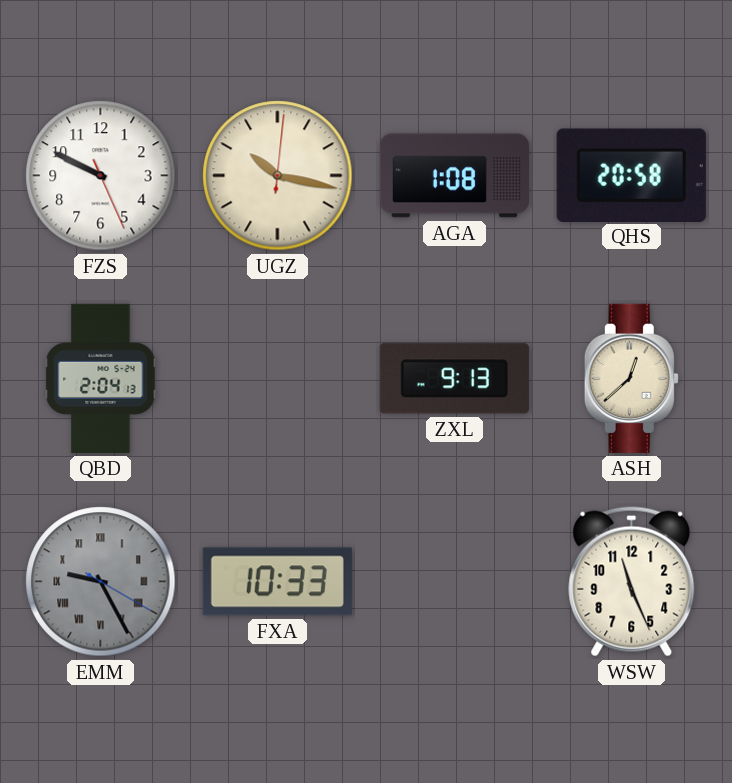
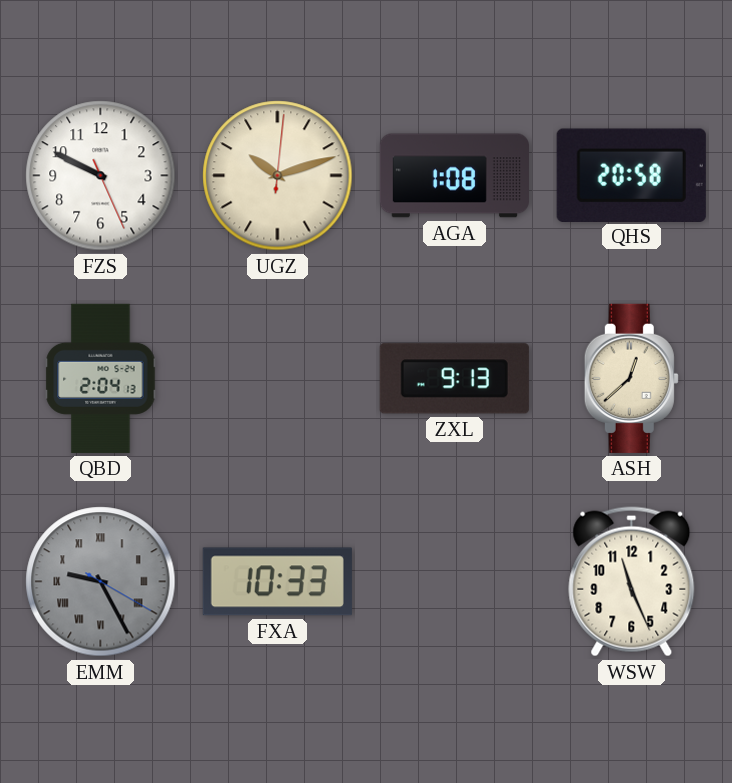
UGZ: 10:17 -> 10:12 (278, 176)
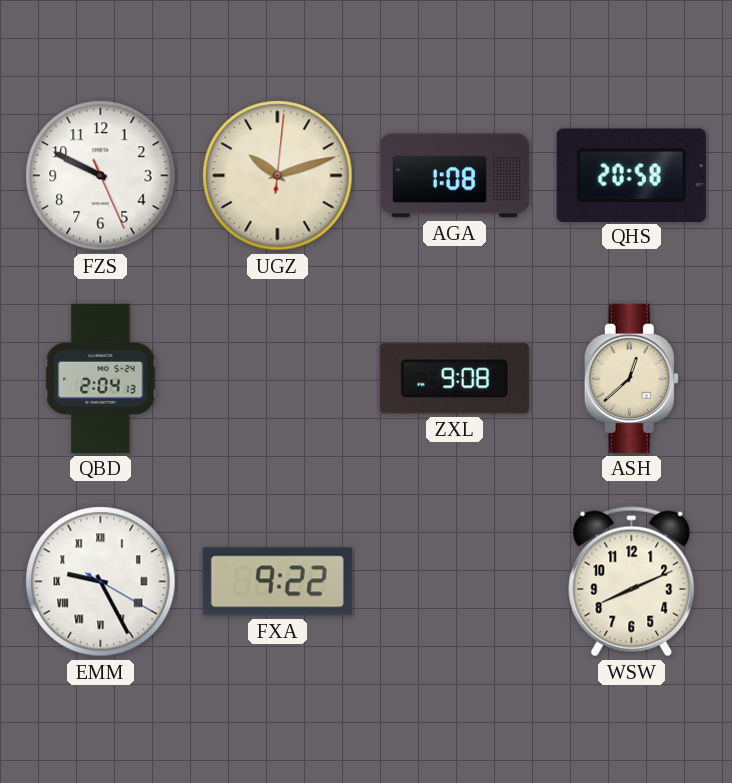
ZXL: 9:13 -> 9:08 (454, 379)
EMM dial: grey -> white (101, 582)
FXA: 10:33 -> 9:22 (277, 582)
WSW: 11:26 -> 8:11 (632, 582)
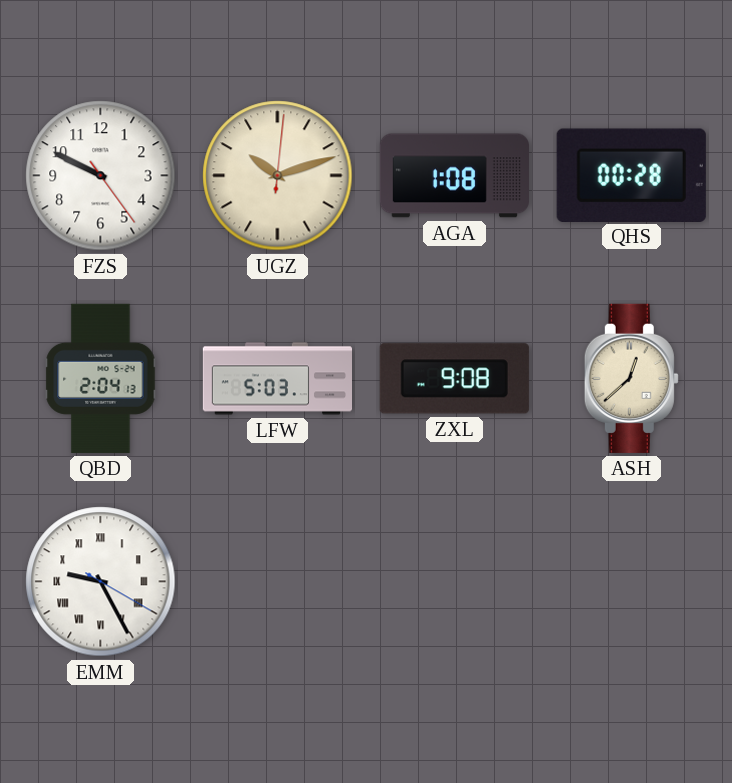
FZS: 9:49:26 -> 9:49:24 (101, 176)
QHS: 20:58 -> 00:28 (631, 175)
LFW: none -> 5:03 (277, 379)
FXA: 9:22 -> none (277, 582)
WSW: 8:11 -> none (632, 582)
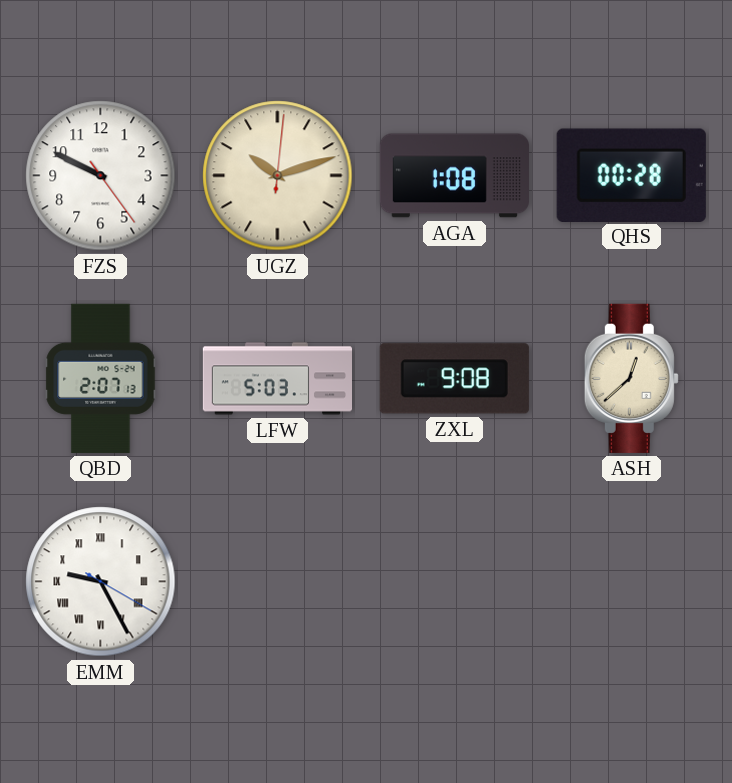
QBD: 2:04 -> 2:07 (101, 378)
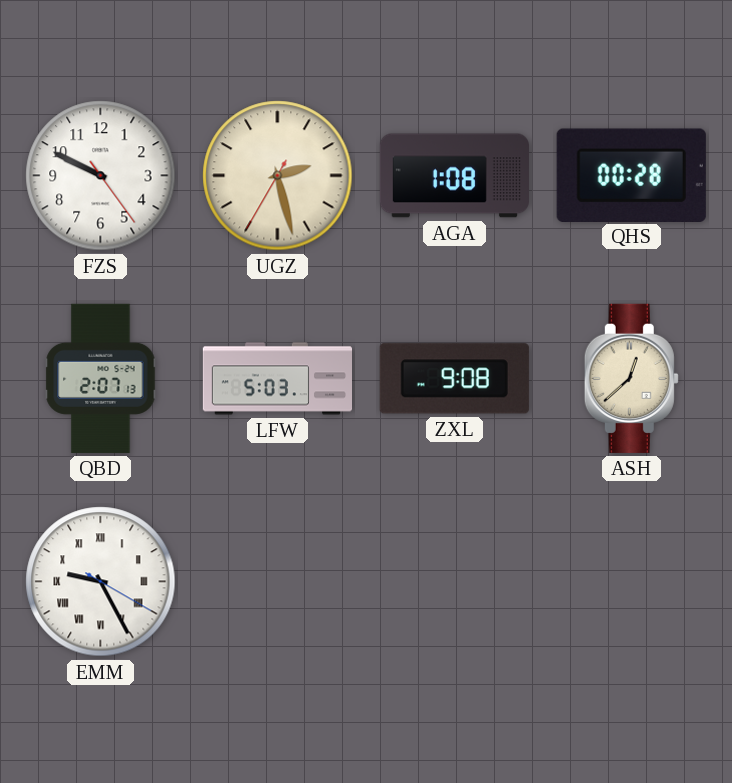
UGZ: 10:12 -> 2:27 (278, 176)
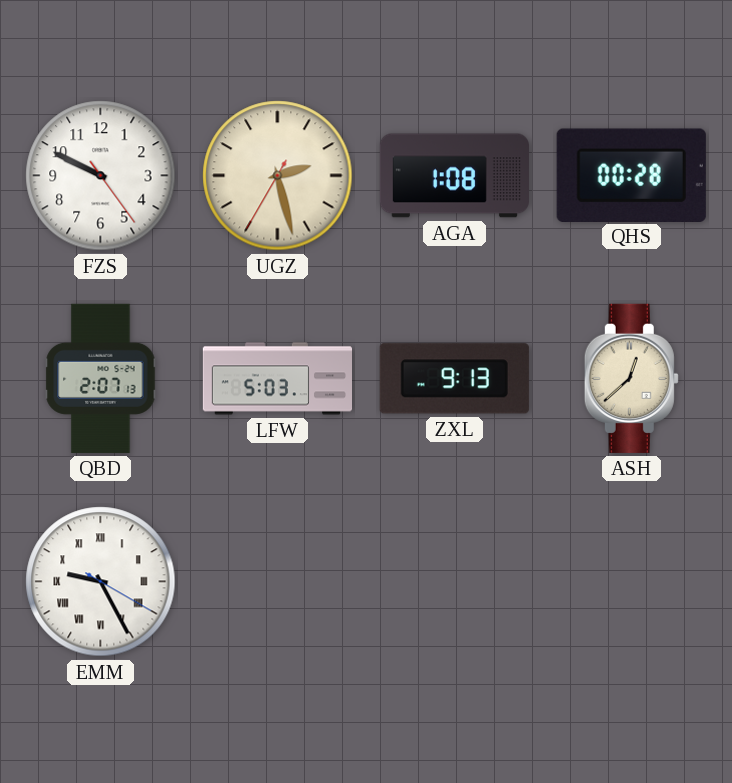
ZXL: 9:08 -> 9:13 (454, 379)
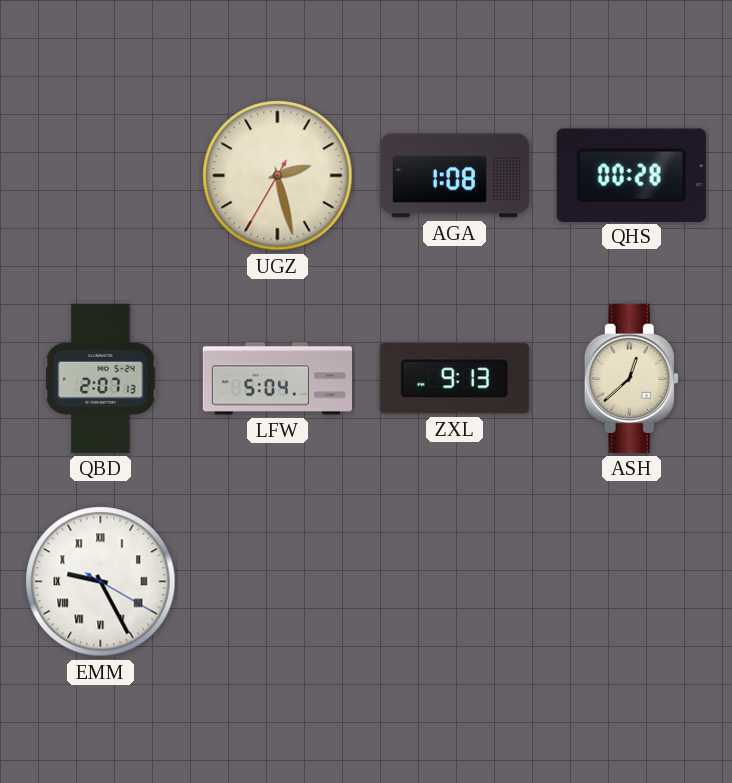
FZS: 9:49 -> none (101, 176)
LFW: 5:03 -> 5:04 (277, 379)
